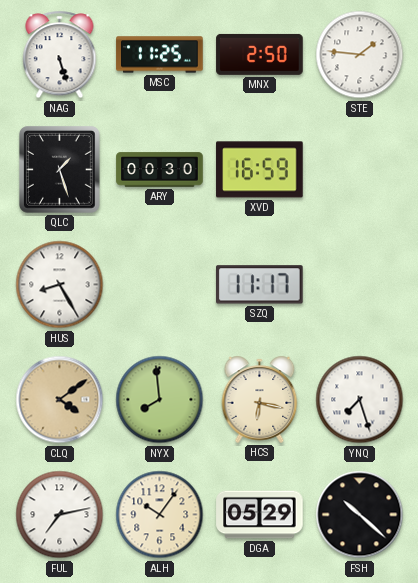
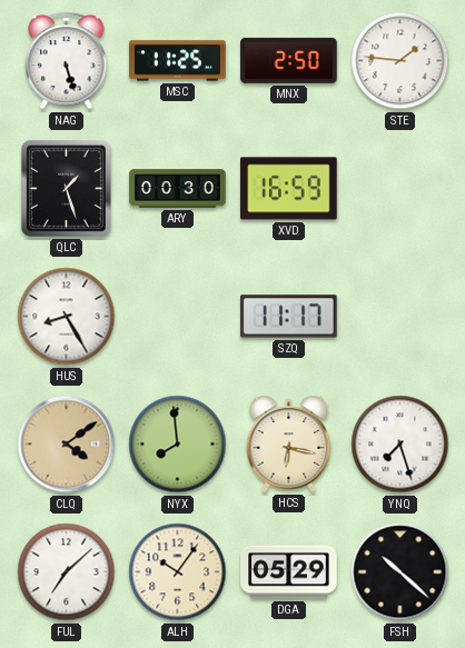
FUL: 7:13 -> 7:08 (67, 572)
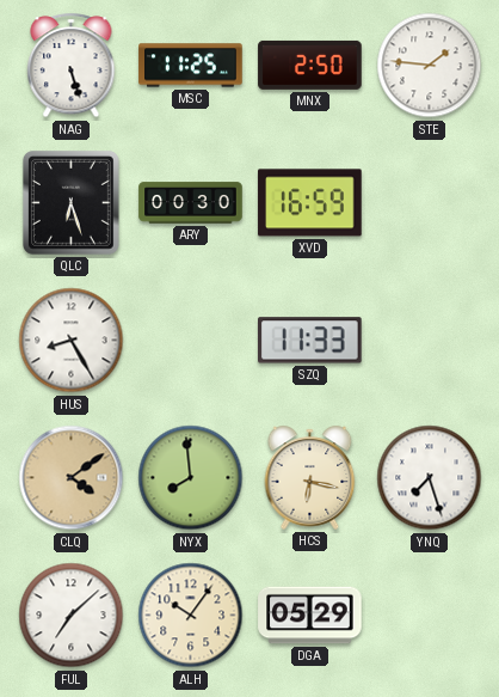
QLC: 1:27 -> 6:27 (70, 203)
SZQ: 11:17 -> 11:33 (310, 341)
FSH: 10:22 -> none (400, 572)
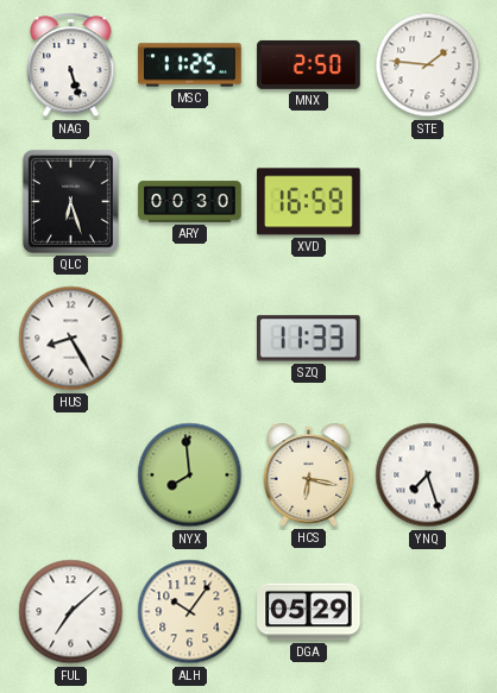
CLQ: 4:09 -> none (72, 478)
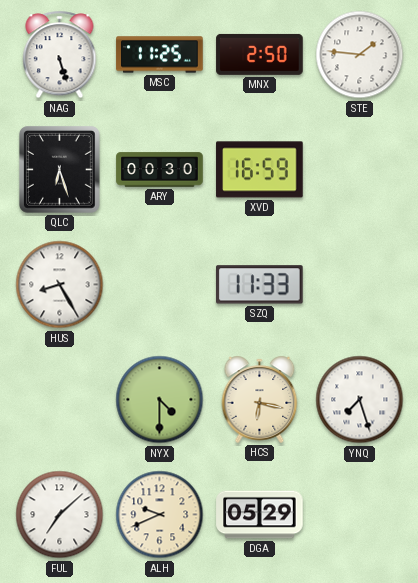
NYX: 7:59 -> 4:30 (160, 400)
ALH: 10:06 -> 9:41 (160, 515)
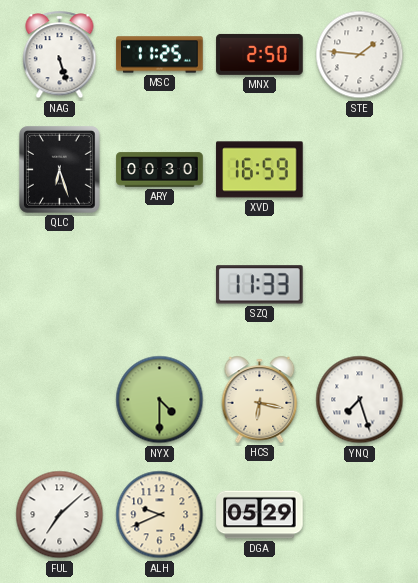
HUS: 8:25 -> none (60, 285)
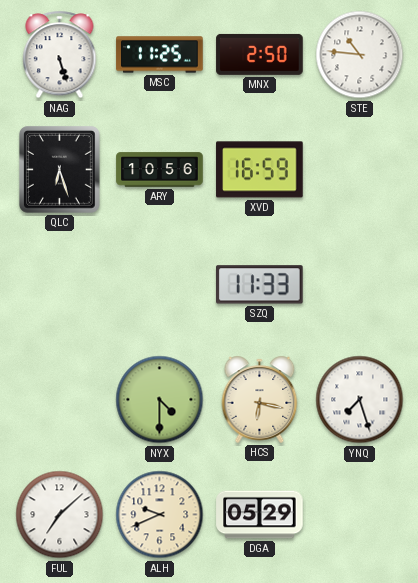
STE: 1:46 -> 10:46 (360, 55)
ARY: 00:30 -> 10:56 (160, 170)
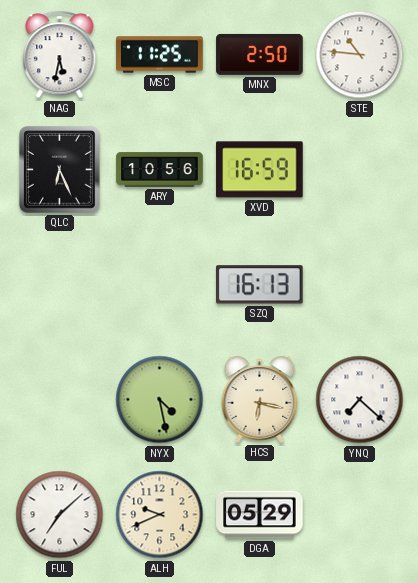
NAG: 5:27 -> 5:32 (60, 55)
QLC: 6:27 -> 6:26 (59, 170)
SZQ: 11:33 -> 16:13 (260, 285)
NYX: 4:30 -> 4:28 (160, 400)
YNQ: 7:27 -> 7:22 (360, 400)
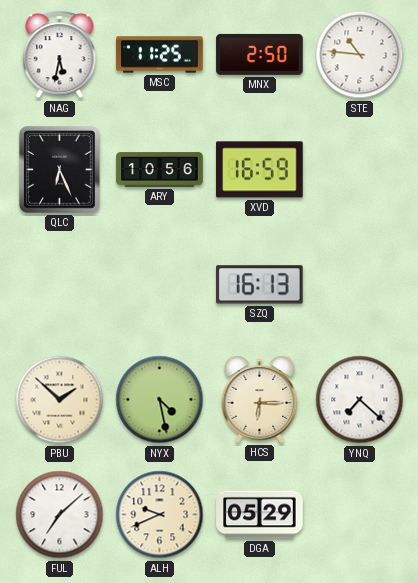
PBU: none -> 1:52 (60, 400)
HCS: 6:17 -> 6:15 (260, 399)
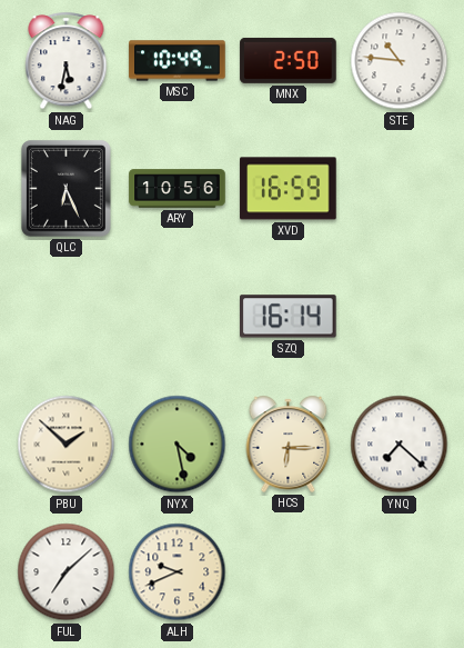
MSC: 11:25 -> 10:49 (178, 61)
SZQ: 16:13 -> 16:14 (289, 317)
DGA: 05:29 -> none (260, 515)
